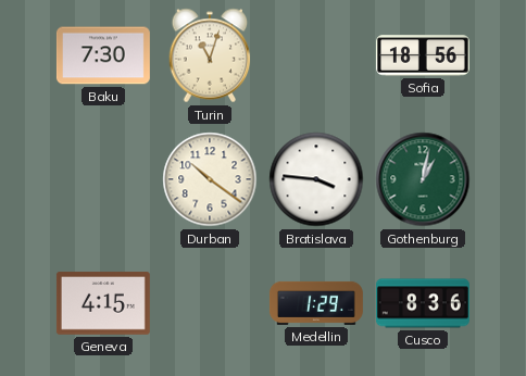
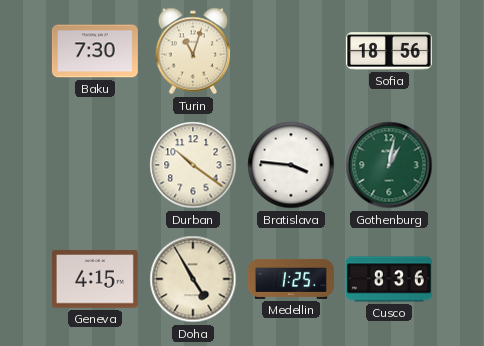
Doha: none -> 4:55 (193, 279)
Medellin: 1:29 -> 1:25 (291, 279)
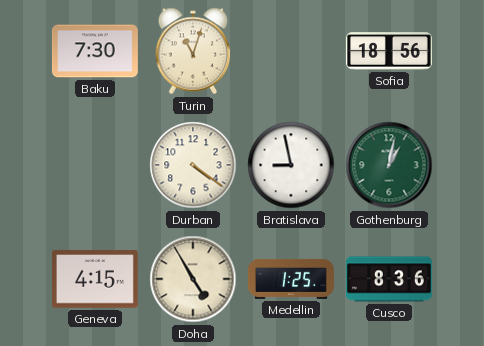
Durban: 10:21 -> 4:21 (193, 165)
Bratislava: 3:46 -> 8:58 (291, 165)
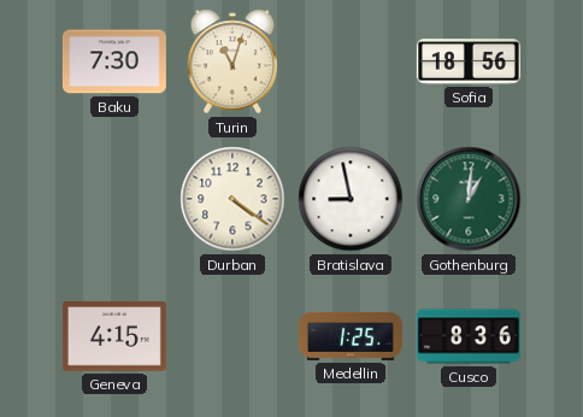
Gothenburg: 1:02 -> 1:01 (469, 199)
Doha: 4:55 -> none (193, 279)
